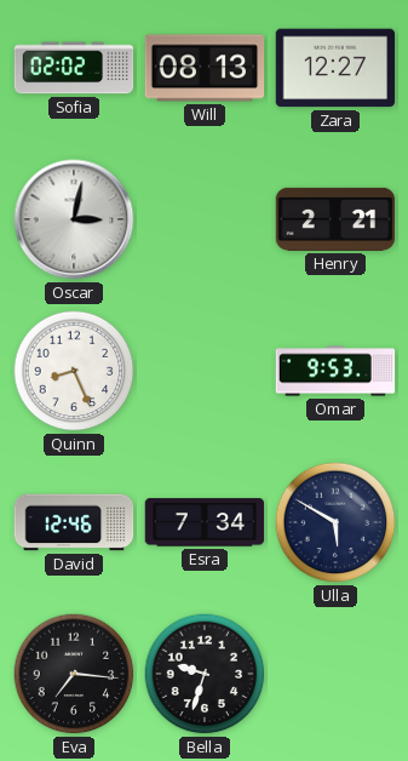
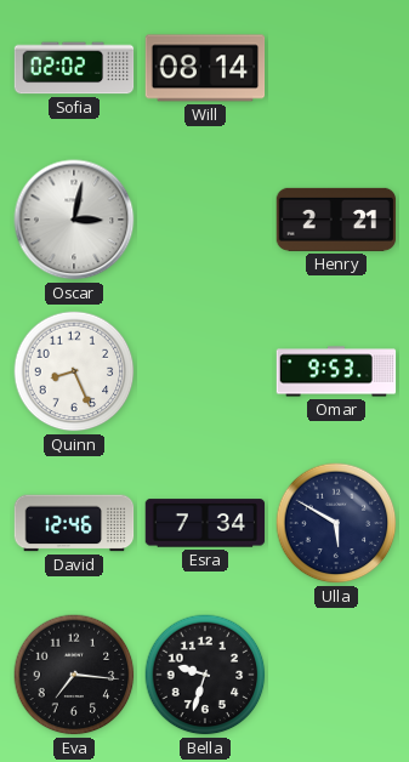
Will: 08:13 -> 08:14 (205, 68)
Zara: 12:27 -> none (335, 68)
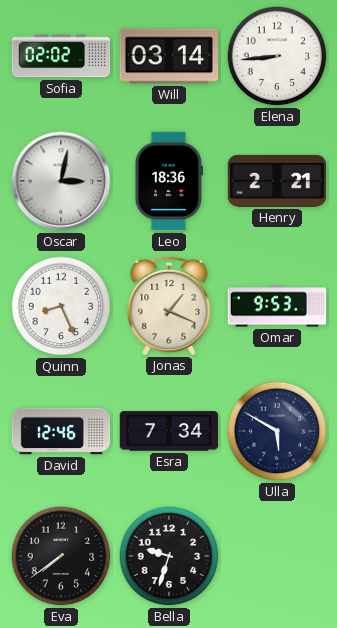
Will: 08:14 -> 03:14 (169, 56)
Elena: none -> 8:44 (277, 56)
Leo: none -> 18:36 (168, 181)
Jonas: none -> 1:19 (169, 305)
Eva: 7:16 -> 7:39 (61, 556)
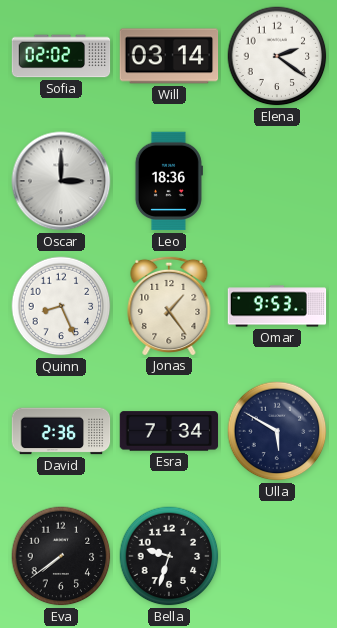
Elena: 8:44 -> 2:21 (277, 56)
Oscar: 3:02 -> 3:00 (61, 181)
Henry: 2:21 -> none (277, 181)
Jonas: 1:19 -> 1:24 (169, 305)
David: 12:46 -> 2:36 (61, 431)
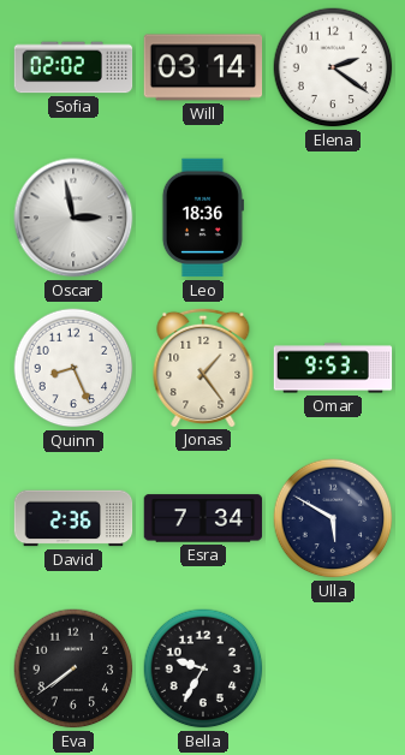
Oscar: 3:00 -> 2:58 (73, 218)
Bella: 9:33 -> 9:35 (203, 668)
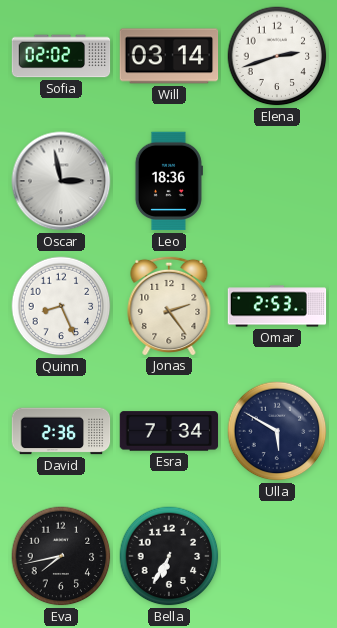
Elena: 2:21 -> 2:42 (277, 56)
Jonas: 1:24 -> 2:24 (169, 305)
Omar: 9:53 -> 2:53 (277, 306)
Eva: 7:39 -> 7:43 (61, 556)
Bella: 9:35 -> 6:35 (169, 556)
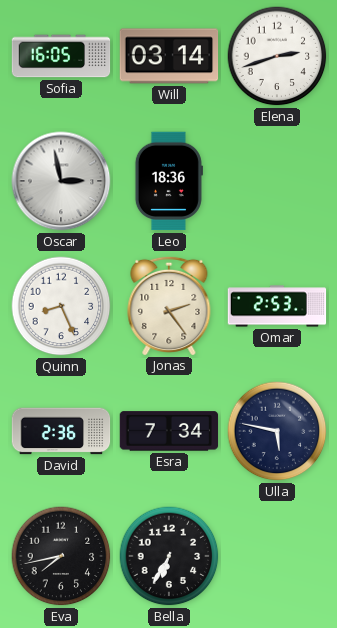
Sofia: 02:02 -> 16:05 (61, 56)
Ulla: 5:50 -> 5:47 (277, 431)
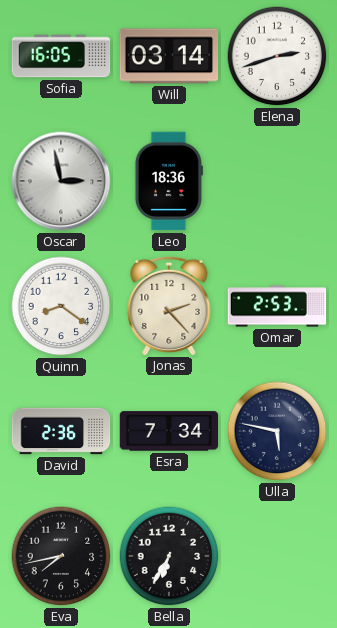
Quinn: 8:26 -> 8:21 (61, 306)
Jonas: 2:24 -> 2:23 (169, 305)
